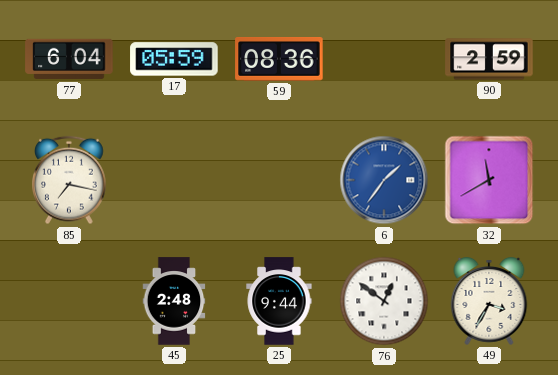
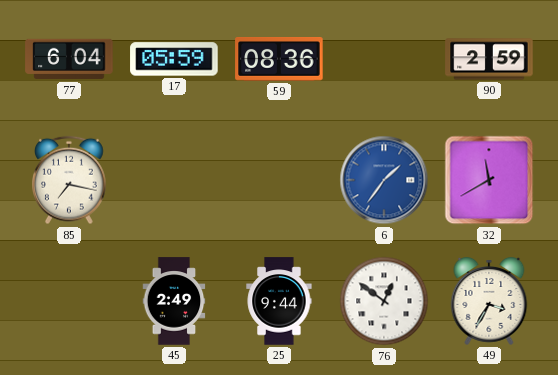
45: 2:48 -> 2:49 (174, 301)
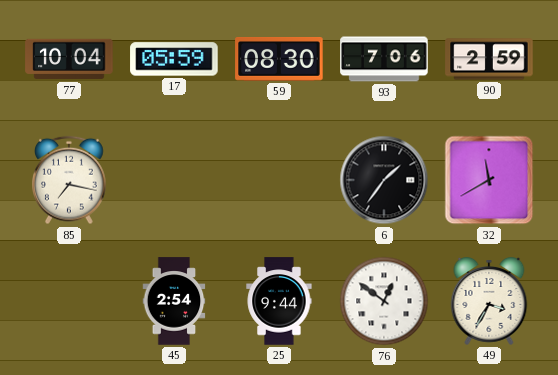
77: 6:04 -> 10:04 (69, 59)
59: 08:36 -> 08:30 (279, 60)
93: none -> 7:06 (384, 59)
6 dial: blue -> black (384, 180)
45: 2:49 -> 2:54 (174, 301)
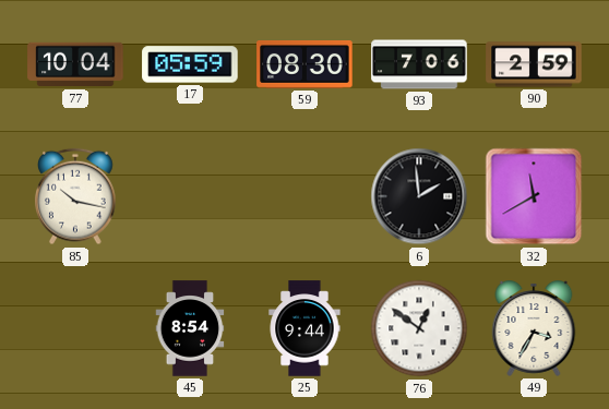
85: 7:17 -> 10:17 (76, 196)
6: 1:36 -> 1:59 (419, 196)
45: 2:54 -> 8:54 (190, 328)
